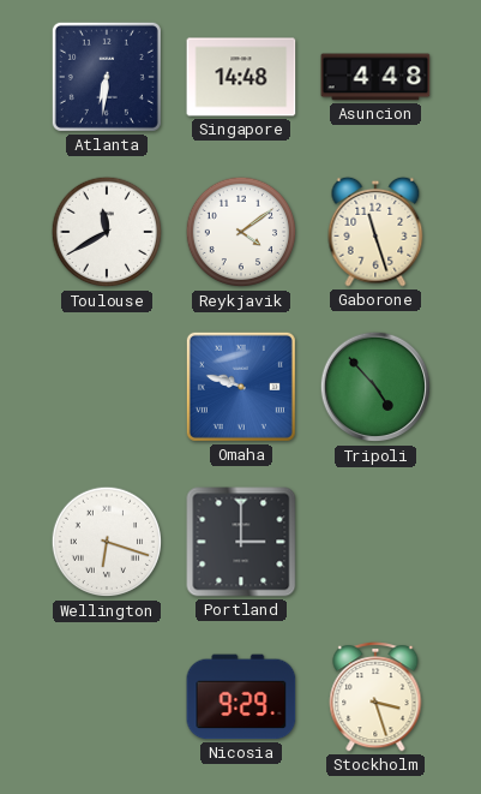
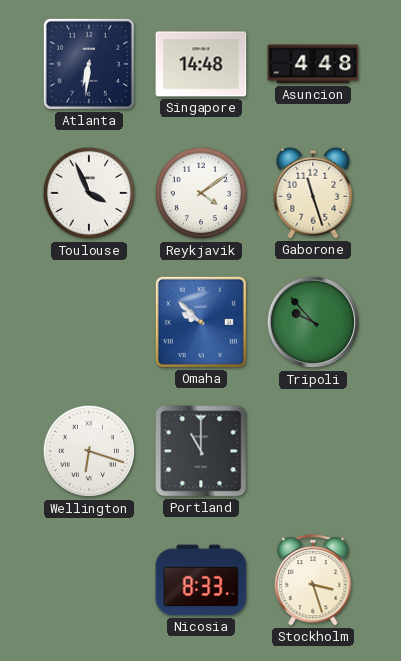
Toulouse: 11:40 -> 3:56 (89, 193)
Omaha: 9:48 -> 9:52 (201, 322)
Tripoli: 4:53 -> 9:53 (313, 322)
Portland: 3:00 -> 11:00 (201, 451)
Nicosia: 9:29 -> 8:33 (201, 580)
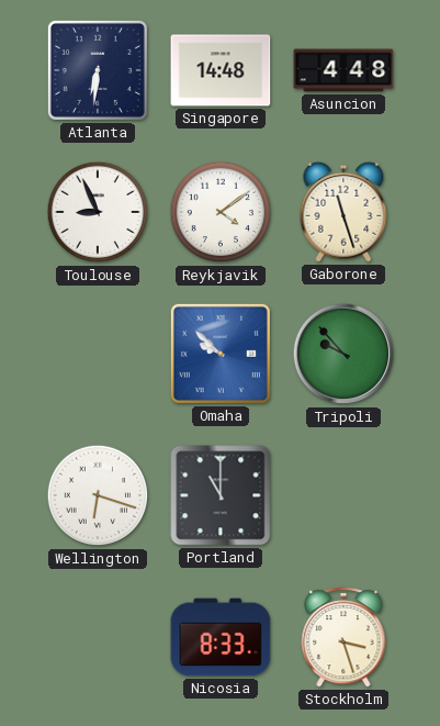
Toulouse: 3:56 -> 8:56 (98, 212)
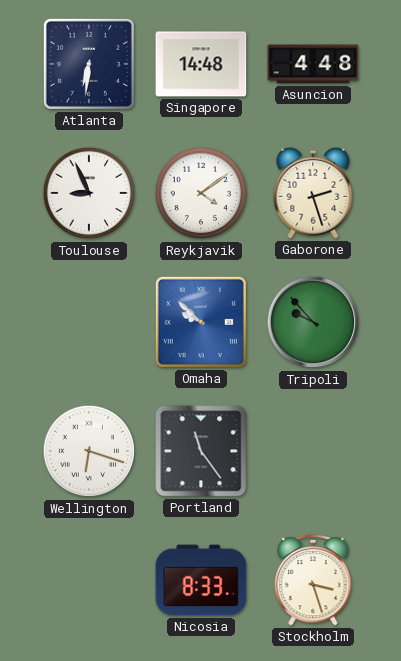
Gaborone: 11:27 -> 2:27 (313, 193)
Portland: 11:00 -> 11:24 (201, 451)
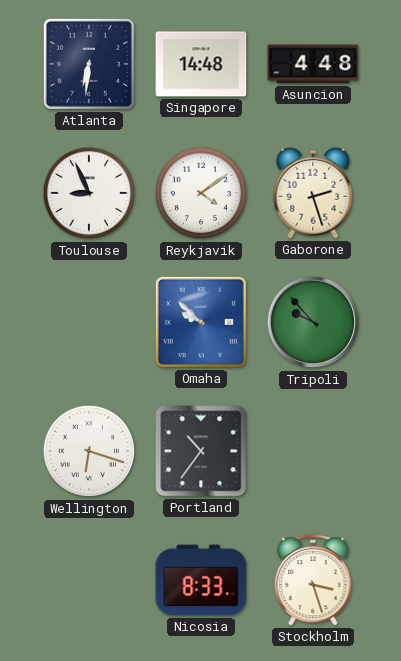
Portland: 11:24 -> 10:36 (201, 451)
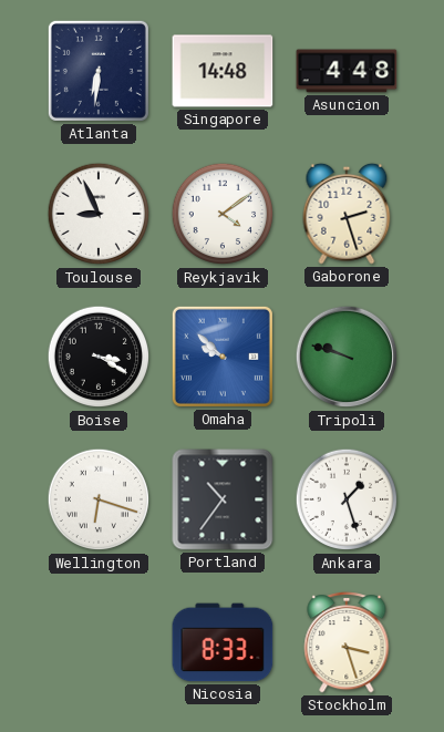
Boise: none -> 3:20 (99, 357)
Tripoli: 9:53 -> 9:48 (347, 357)
Ankara: none -> 1:27 (347, 499)
